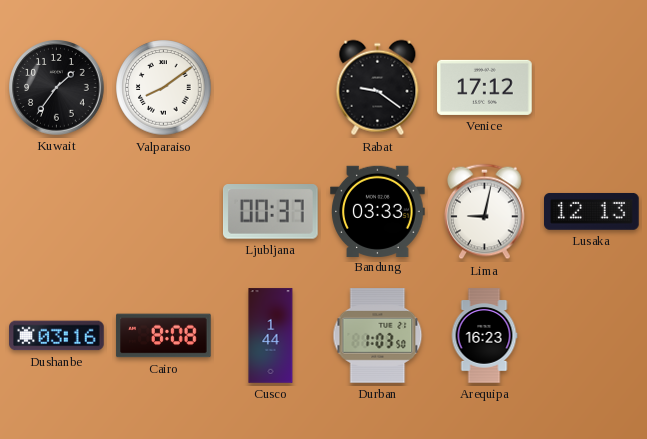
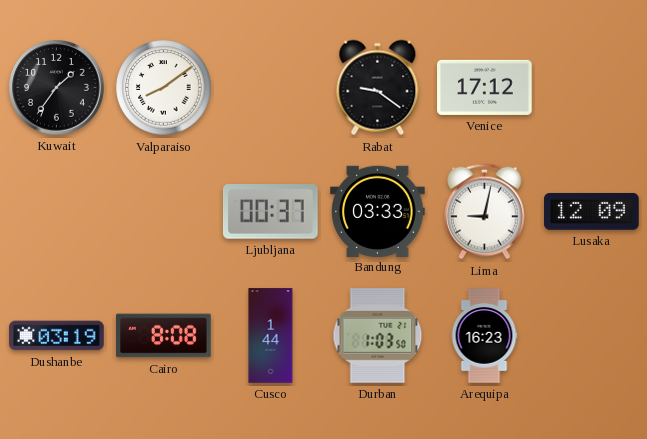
Lusaka: 12:13 -> 12:09 (592, 211)
Dushanbe: 03:16 -> 03:19 (57, 336)
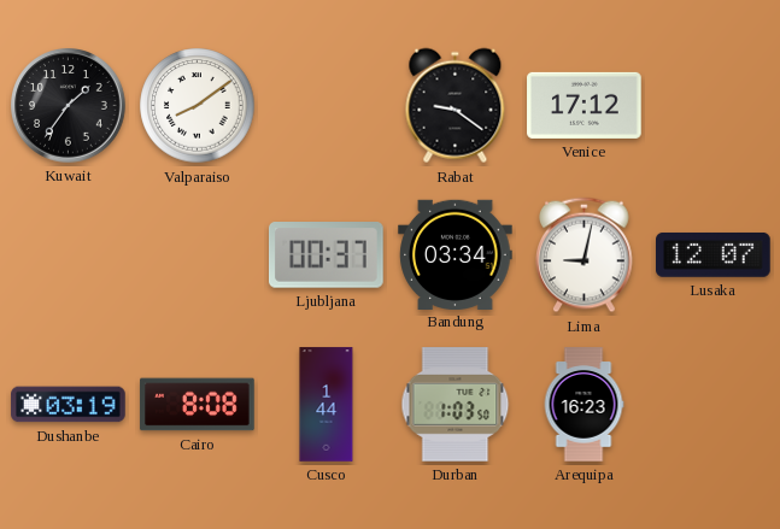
Bandung: 03:33 -> 03:34 (456, 254)
Lusaka: 12:09 -> 12:07 (714, 254)
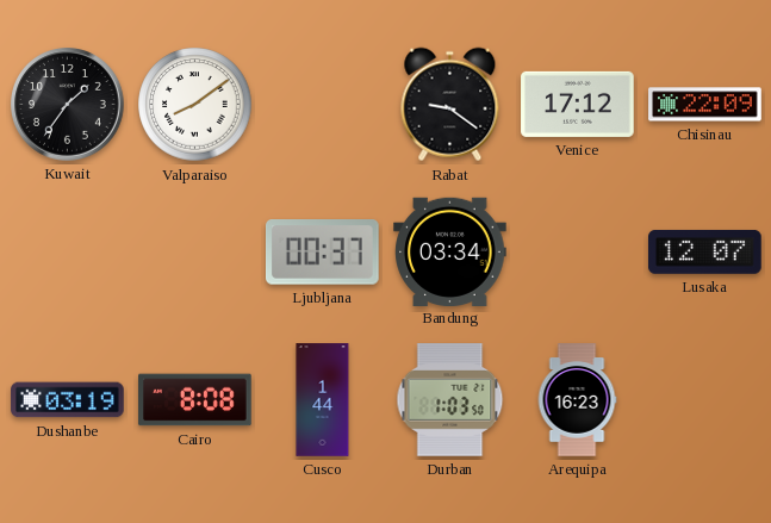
Chisinau: none -> 22:09 (705, 105)
Lima: 9:02 -> none (585, 255)
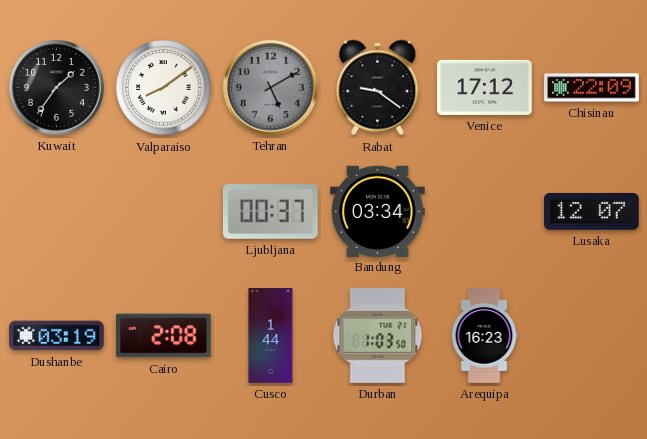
Tehran: none -> 5:10 (271, 88)
Cairo: 8:08 -> 2:08 (164, 336)
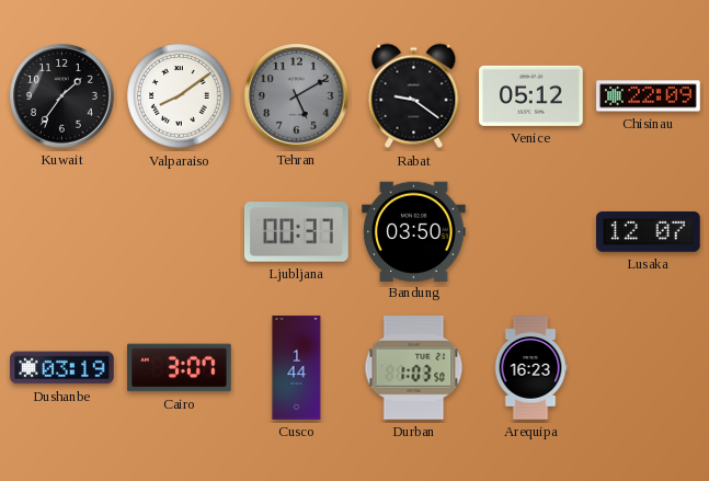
Venice: 17:12 -> 05:12 (531, 95)
Bandung: 03:34 -> 03:50 (414, 231)
Cairo: 2:08 -> 3:07 (180, 368)
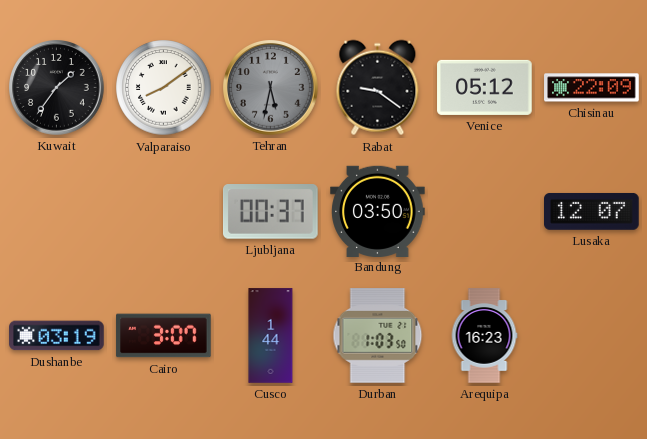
Tehran: 5:10 -> 5:32 (271, 88)
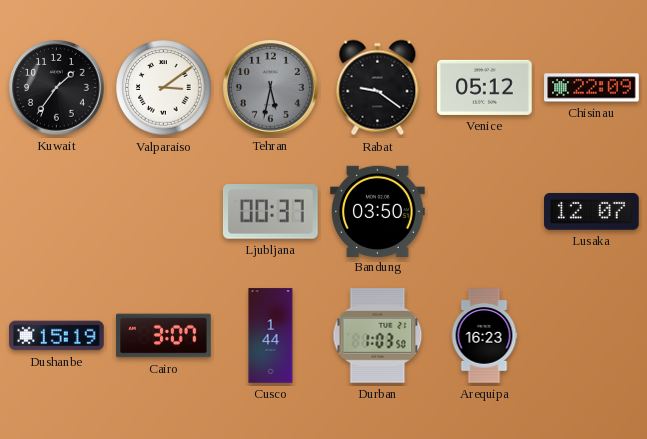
Valparaiso: 8:09 -> 3:09 (164, 88)
Dushanbe: 03:19 -> 15:19 (57, 336)
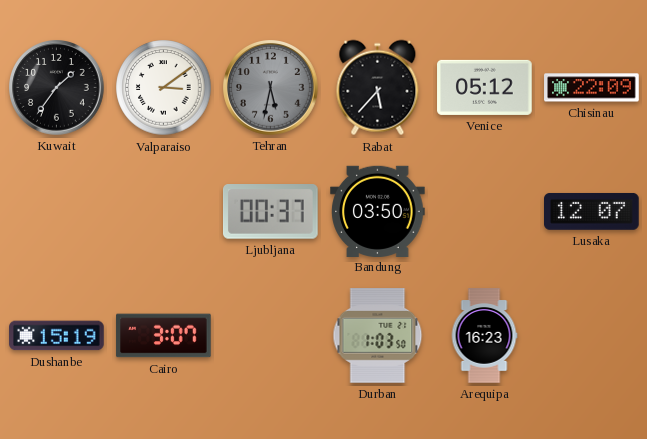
Rabat: 9:21 -> 5:37 (378, 88)
Cusco: 1:44 -> none (271, 336)
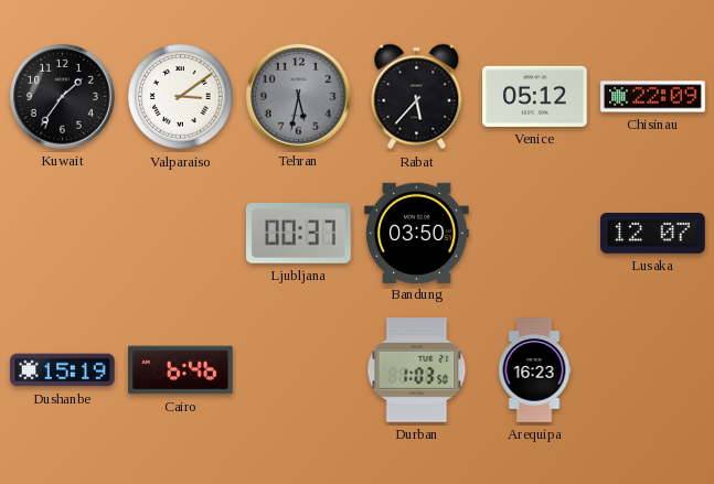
Cairo: 3:07 -> 6:46 (181, 370)
